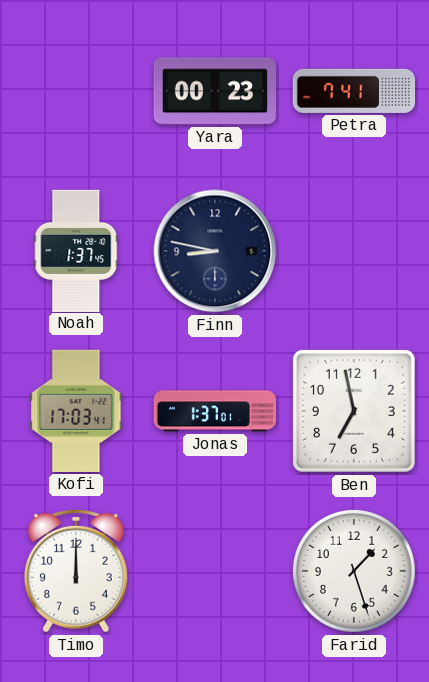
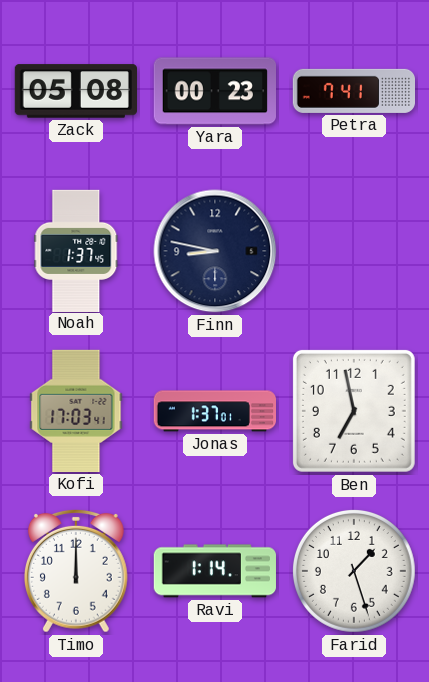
Zack: none -> 05:08 (75, 91)
Ravi: none -> 1:14 (215, 571)
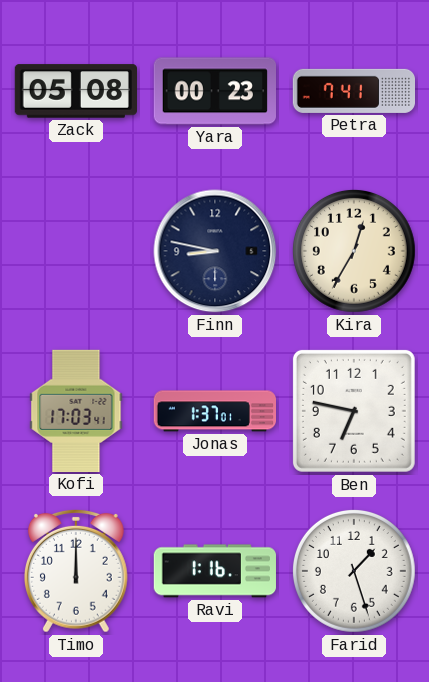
Noah: 1:37 -> none (76, 250)
Kira: none -> 12:35 (354, 251)
Ben: 6:58 -> 6:47 (354, 411)
Ravi: 1:14 -> 1:16 (215, 571)
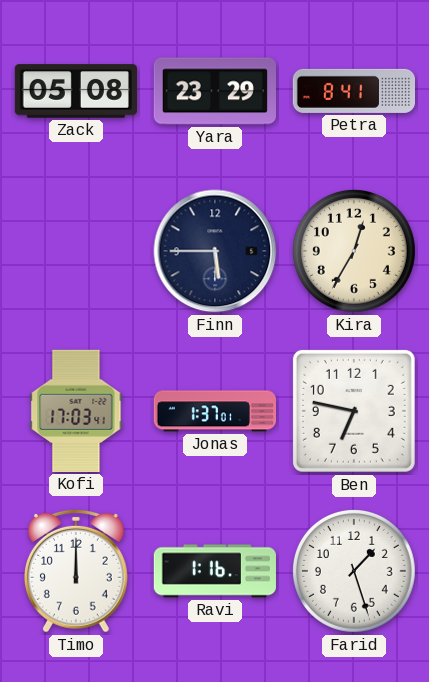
Yara: 00:23 -> 23:29 (214, 91)
Petra: 7:41 -> 8:41 (353, 91)
Finn: 8:47 -> 5:45 (215, 251)
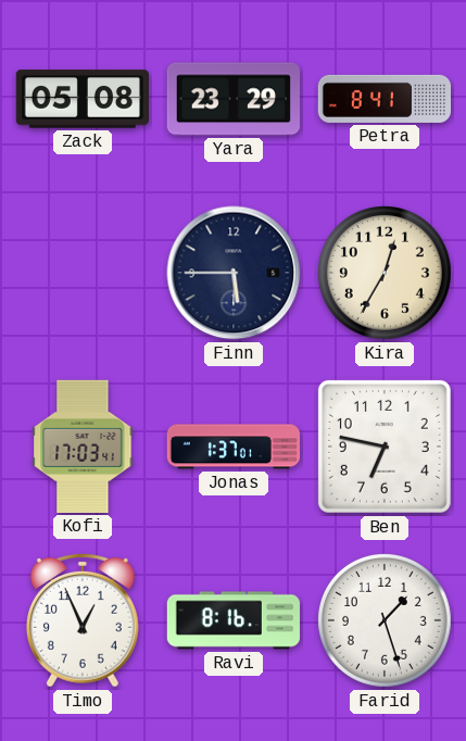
Timo: 12:00 -> 12:56 (83, 620)
Ravi: 1:16 -> 8:16 (234, 620)
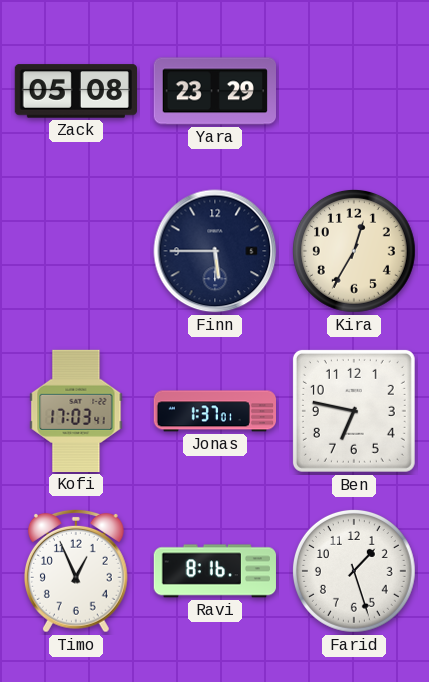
Petra: 8:41 -> none (383, 99)
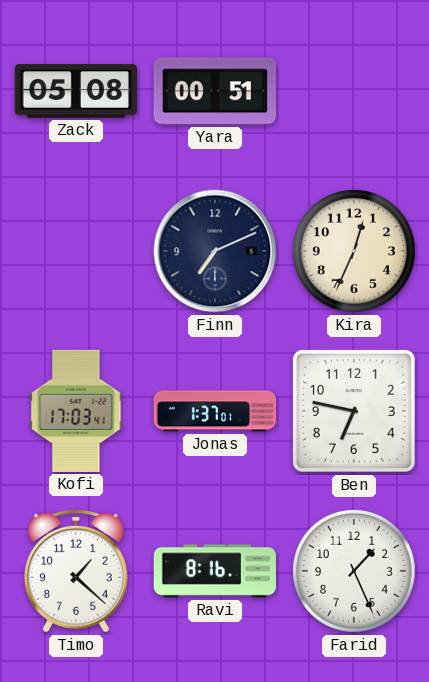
Yara: 23:29 -> 00:51 (214, 91)
Finn: 5:45 -> 7:11 (215, 251)
Kira: 12:35 -> 12:34 (354, 251)
Timo: 12:56 -> 1:22 (76, 571)
Farid: 1:27 -> 1:26 (354, 571)
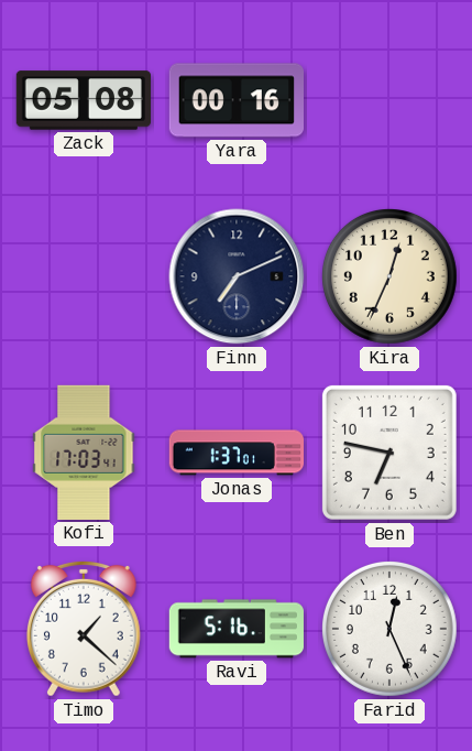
Yara: 00:51 -> 00:16 (235, 100)
Ravi: 8:16 -> 5:16 (237, 629)
Farid: 1:26 -> 12:26 (389, 629)
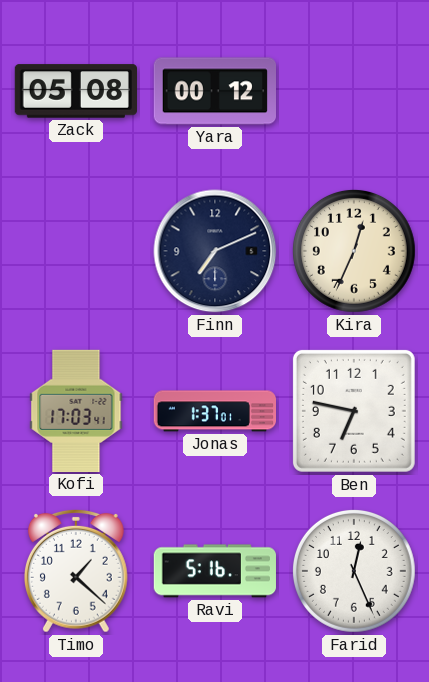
Yara: 00:16 -> 00:12 (214, 91)
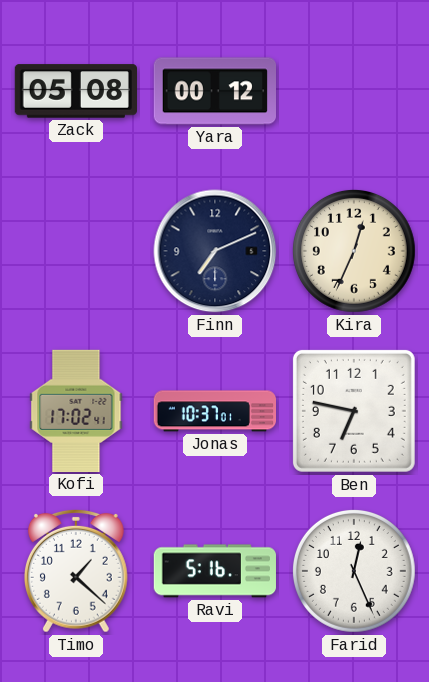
Kofi: 17:03 -> 17:02 (76, 411)
Jonas: 1:37 -> 10:37 (214, 411)
